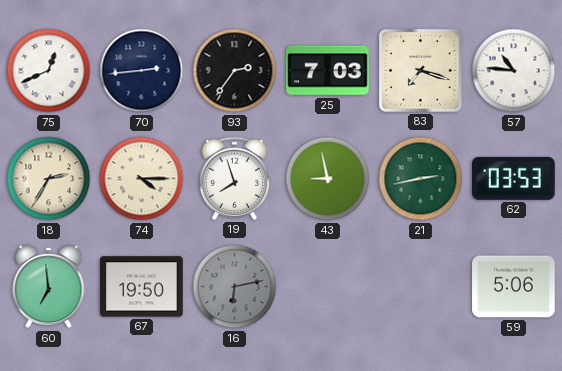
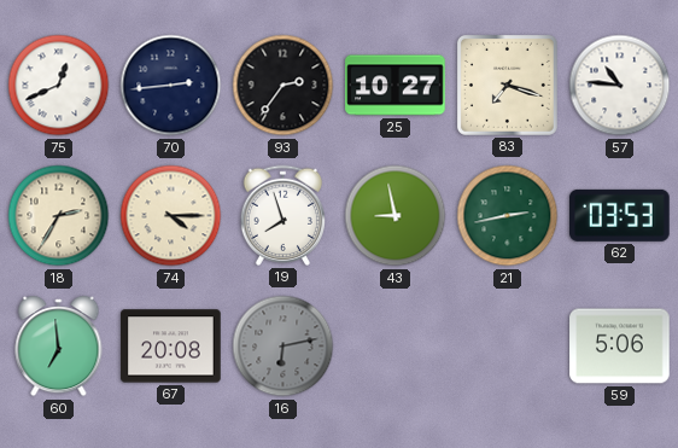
25: 7:03 -> 10:27 (396, 86)
67: 19:50 -> 20:08 (171, 347)
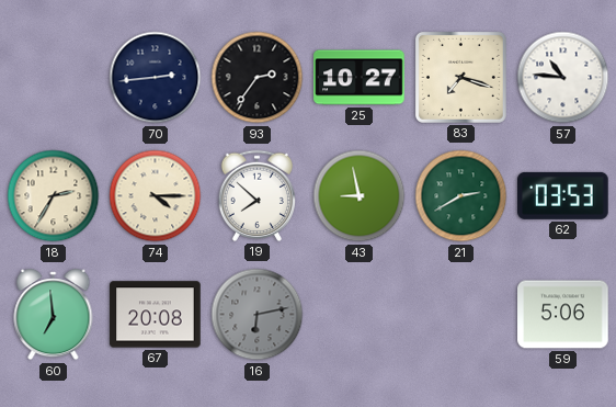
75: 12:41 -> none (59, 86)
19: 7:57 -> 7:52 (256, 195)
21: 2:43 -> 2:40 (461, 196)
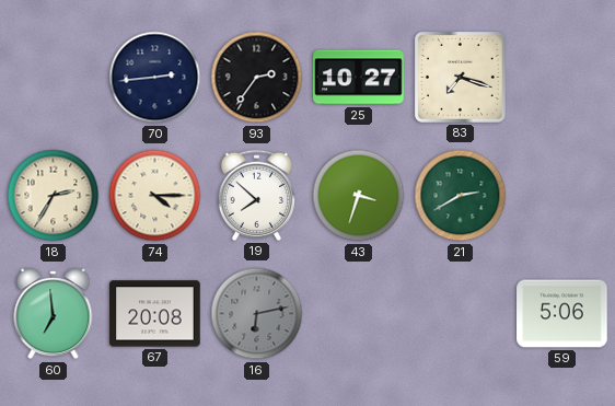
57: 10:46 -> none (563, 78)
43: 8:58 -> 3:33 (359, 196)
62: 03:53 -> none (563, 195)
